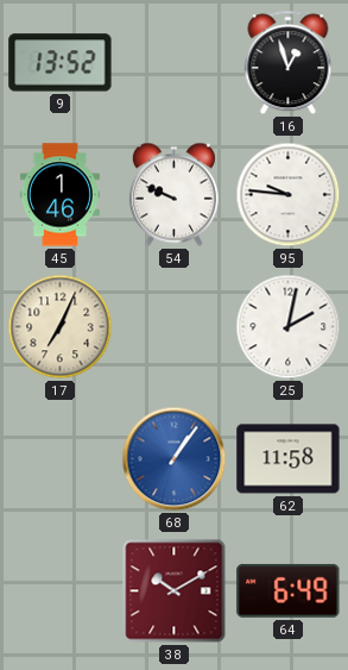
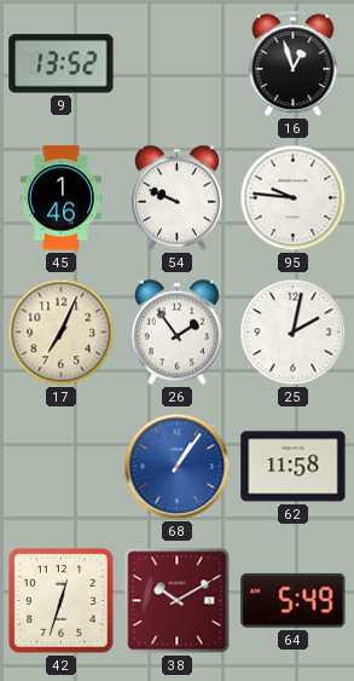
26: none -> 1:54 (176, 333)
42: none -> 12:33 (62, 601)
64: 6:49 -> 5:49 (294, 600)
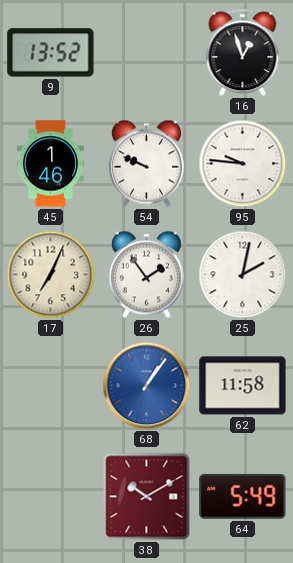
42: 12:33 -> none (62, 601)
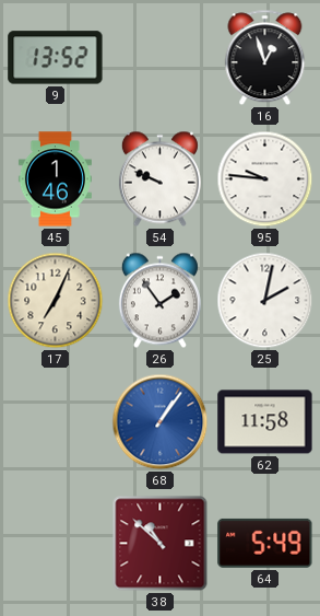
38: 10:10 -> 10:52 (161, 544)
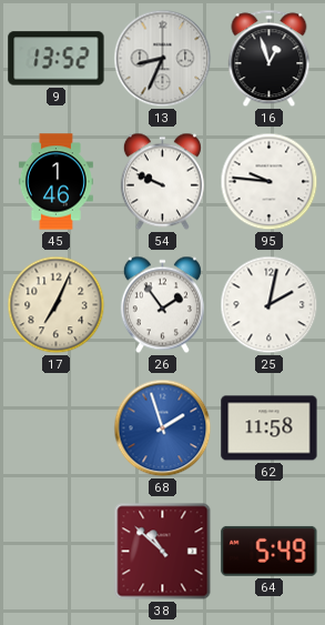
13: none -> 8:34 (163, 59)
68: 1:06 -> 1:57 (163, 429)
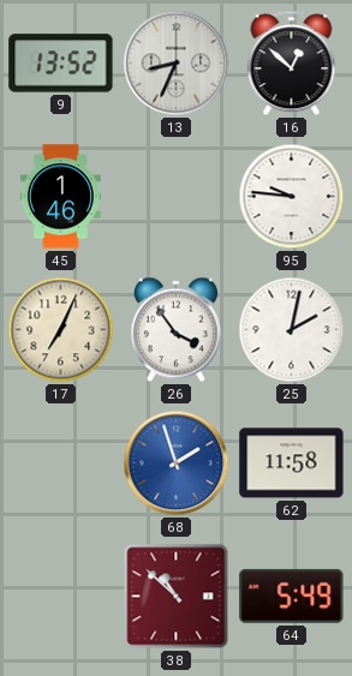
16: 12:57 -> 12:52 (292, 64)
54: 9:49 -> none (162, 182)
26: 1:54 -> 3:54 (175, 330)
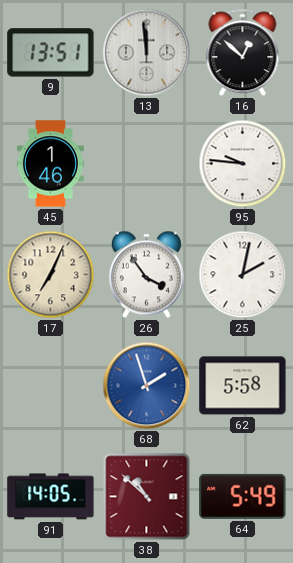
9: 13:52 -> 13:51 (51, 53)
13: 8:34 -> 11:59 (147, 53)
62: 11:58 -> 5:58 (243, 386)
91: none -> 14:05 (51, 497)
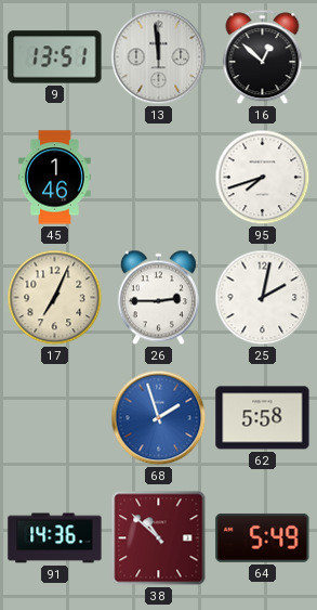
95: 9:46 -> 7:42 (263, 178)
26: 3:54 -> 2:45 (158, 298)
91: 14:05 -> 14:36 (55, 538)
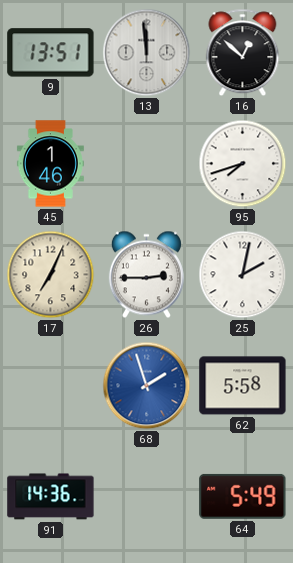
38: 10:52 -> none (159, 538)
